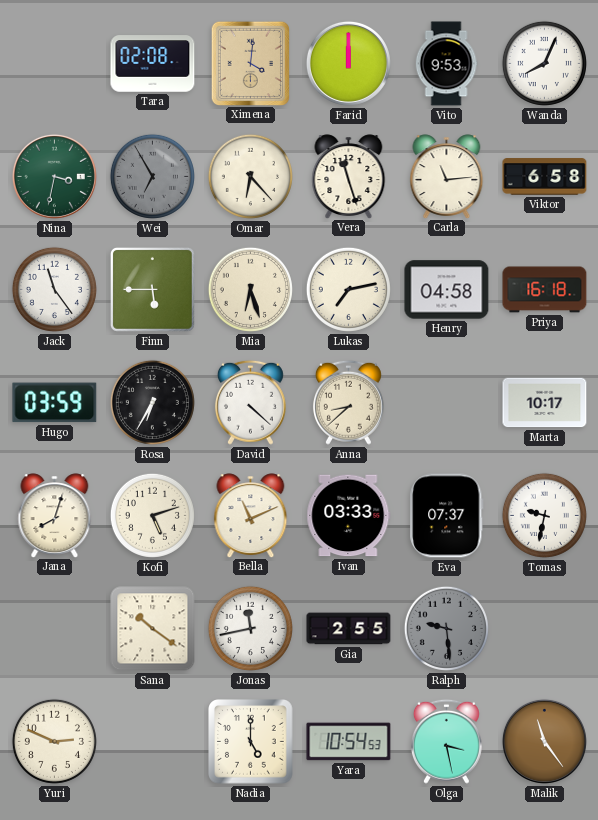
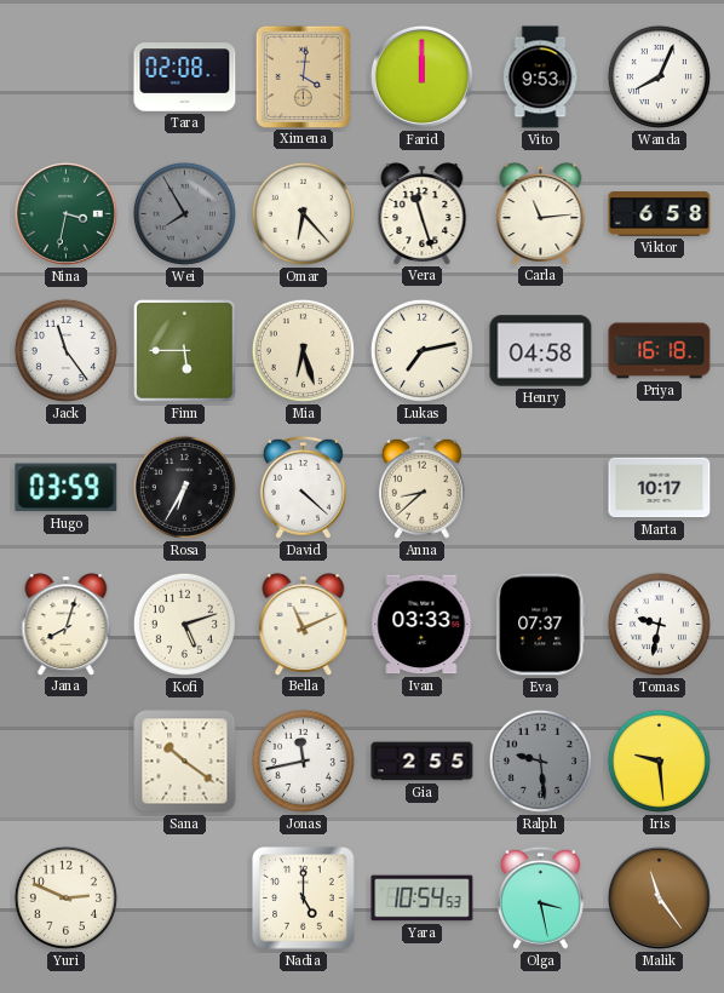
Wei: 6:55 -> 7:55 (184, 213)
Iris: none -> 9:29 (659, 760)
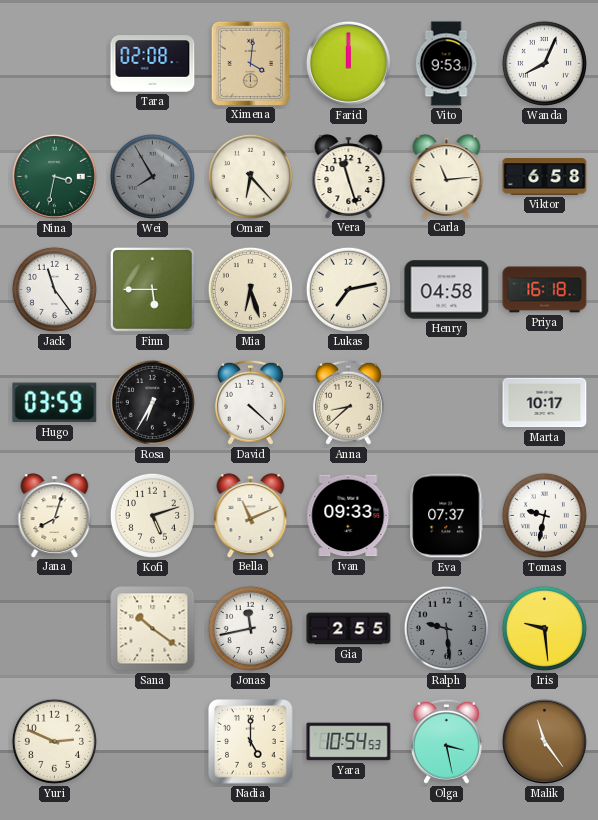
Ivan: 03:33 -> 09:33 (349, 516)
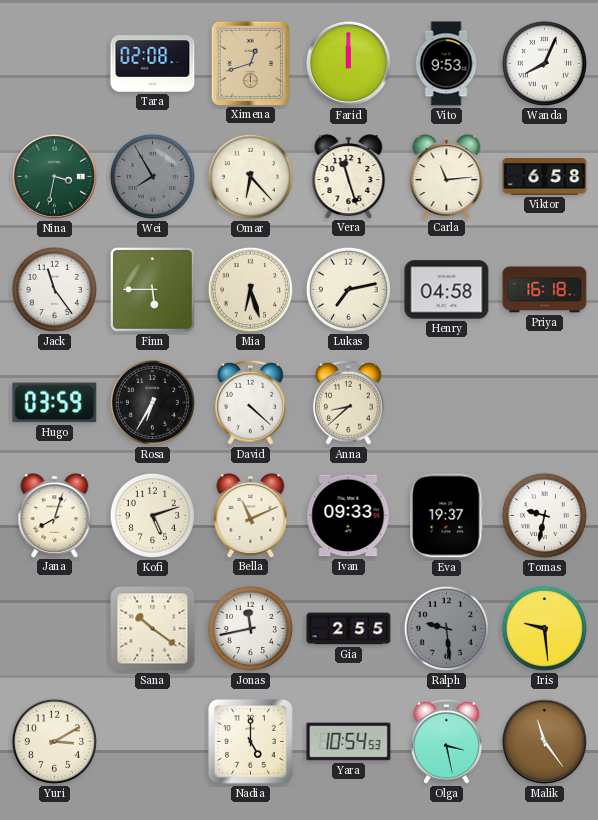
Ximena: 4:01 -> 12:42 (250, 63)
Marta: 10:17 -> none (545, 403)
Eva: 07:37 -> 19:37 (447, 516)
Yuri: 2:49 -> 3:10 (54, 741)
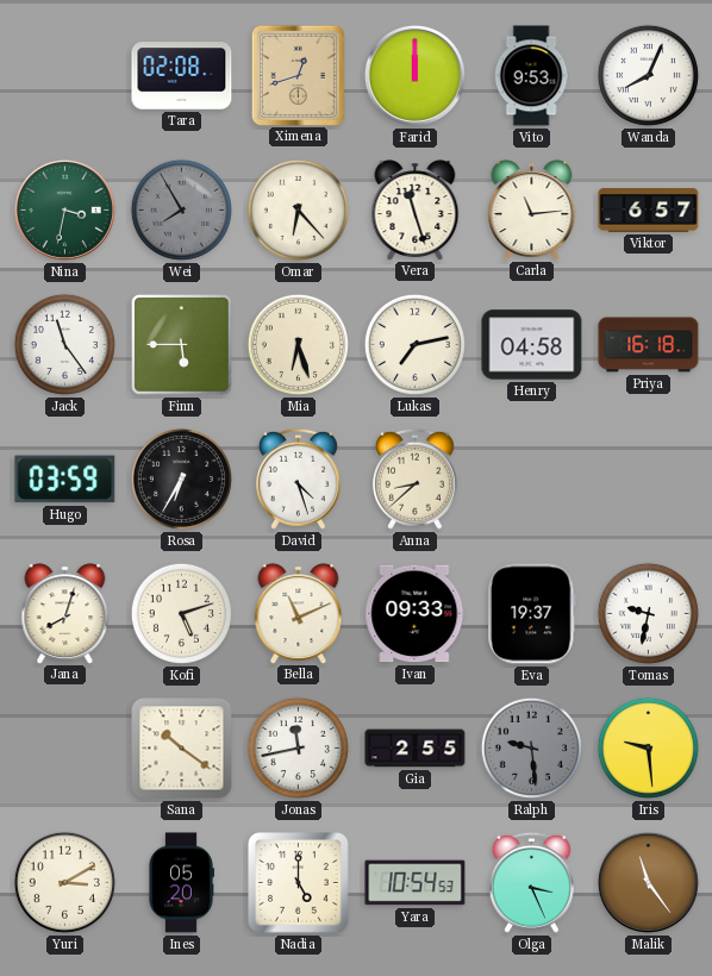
Viktor: 6:58 -> 6:57 (649, 211)
David: 4:22 -> 4:27 (298, 478)
Ines: none -> 05:20 (181, 883)
Olga: 3:28 -> 3:26 (531, 882)
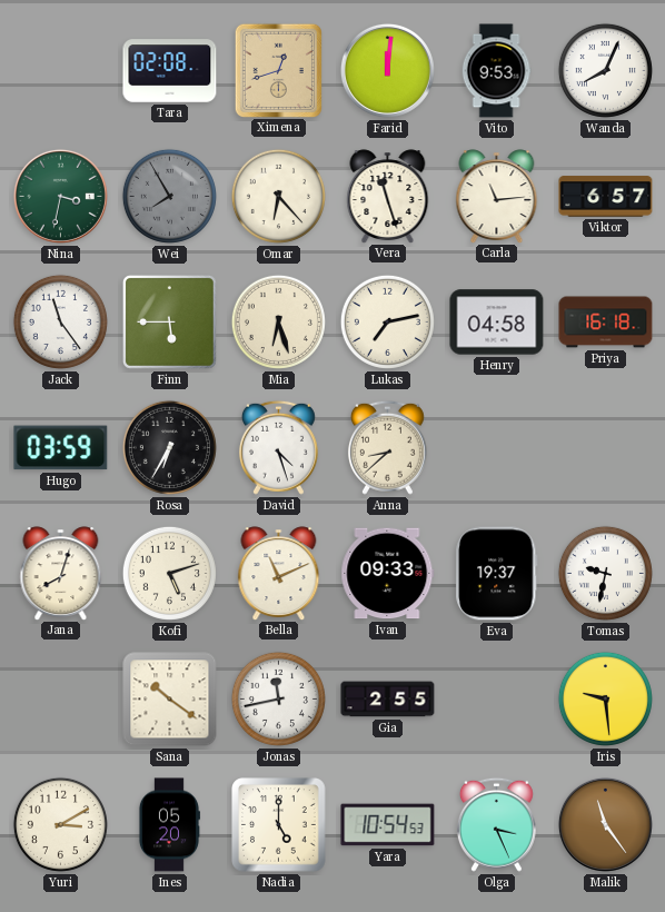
Farid: 12:00 -> 12:01 (387, 70)
Ralph: 9:29 -> none (531, 747)
